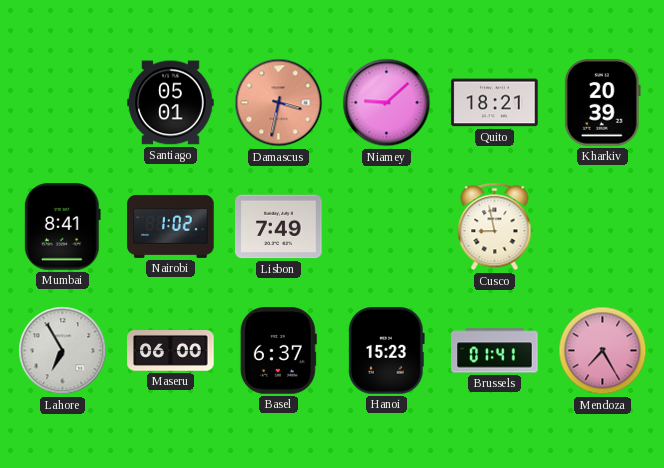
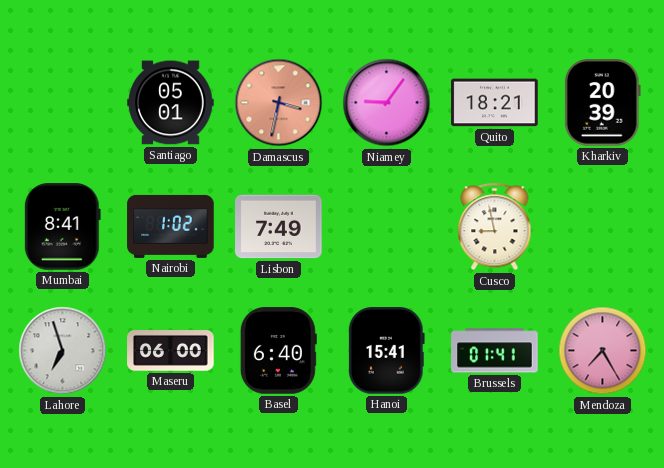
Niamey: 9:08 -> 9:06 (387, 103)
Lahore: 6:55 -> 6:57 (63, 351)
Basel: 6:37 -> 6:40 (278, 351)
Hanoi: 15:23 -> 15:41 (386, 351)
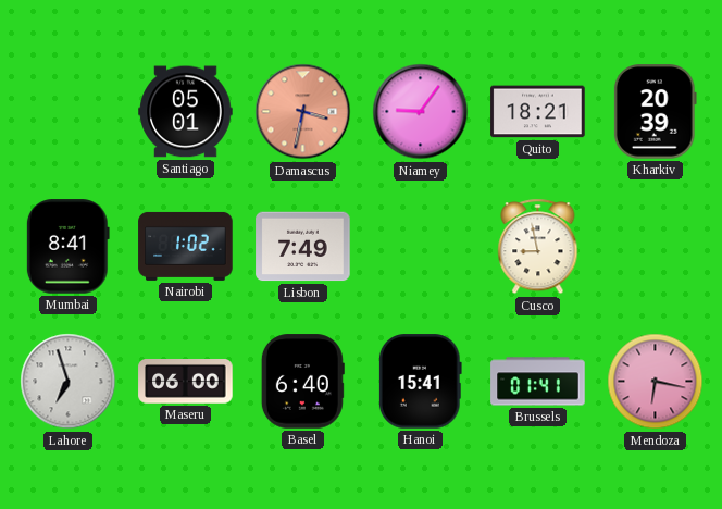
Mendoza: 7:25 -> 6:17 (656, 382)
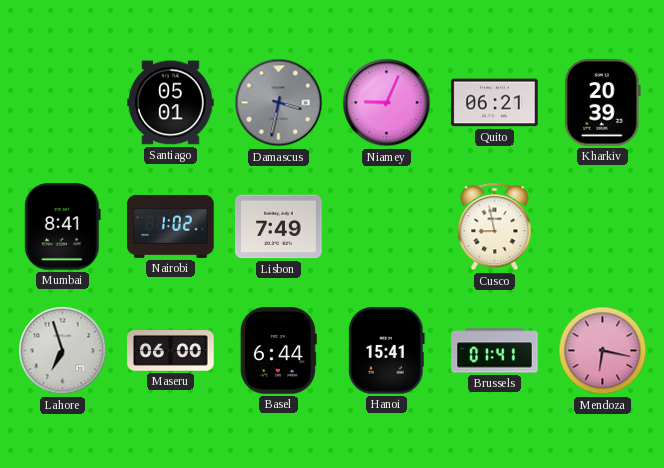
Damascus dial: salmon -> grey (279, 103)
Niamey: 9:06 -> 9:04 (387, 103)
Quito: 18:21 -> 06:21 (495, 103)
Basel: 6:40 -> 6:44 (278, 351)
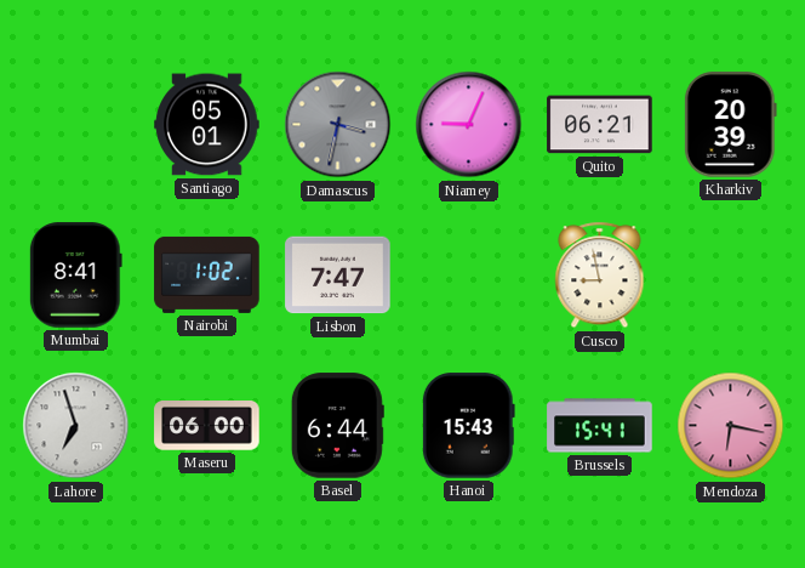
Lisbon: 7:49 -> 7:47 (338, 276)
Hanoi: 15:41 -> 15:43 (468, 426)
Brussels: 01:41 -> 15:41 (600, 426)
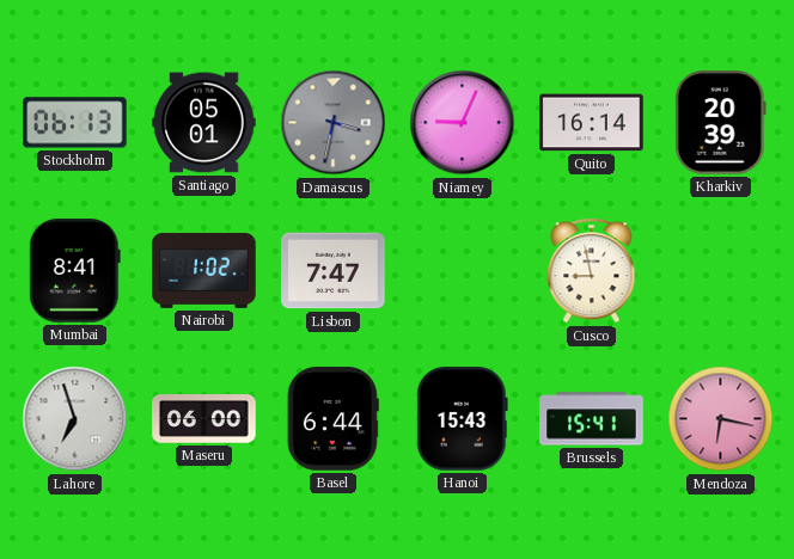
Stockholm: none -> 06:13 (75, 123)
Quito: 06:21 -> 16:14 (592, 123)
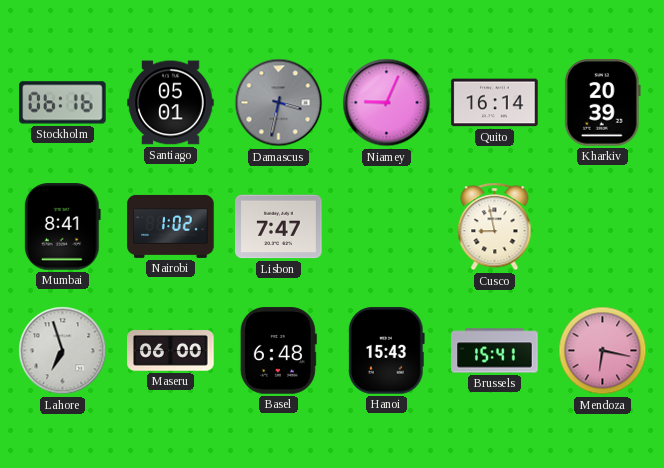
Stockholm: 06:13 -> 06:16 (63, 103)
Basel: 6:44 -> 6:48 (278, 351)
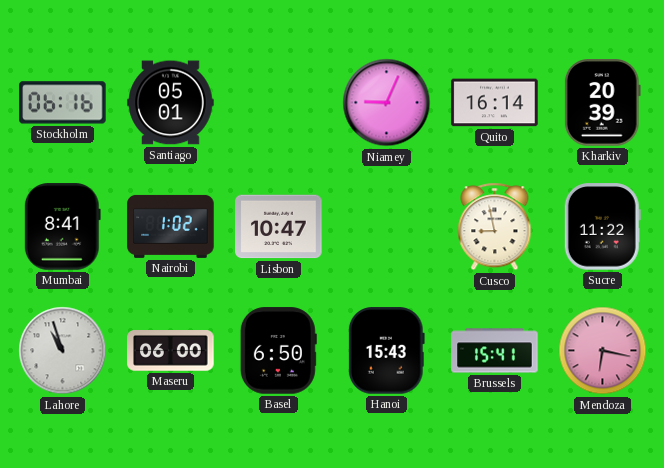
Damascus: 3:32 -> none (279, 103)
Lisbon: 7:47 -> 10:47 (279, 227)
Sucre: none -> 11:22 (602, 227)
Lahore: 6:57 -> 10:57 (63, 351)
Basel: 6:48 -> 6:50 (278, 351)
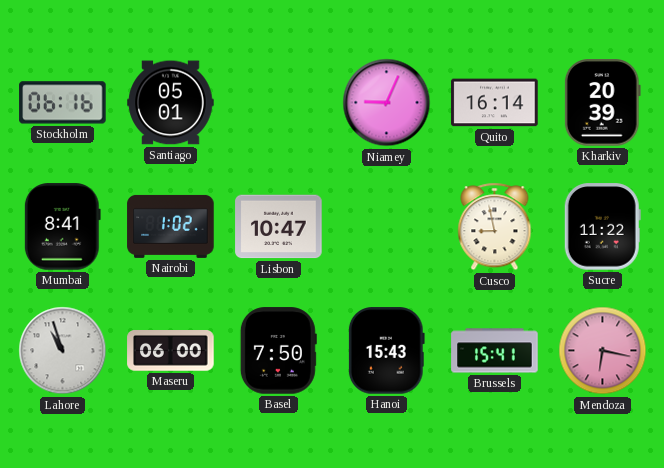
Basel: 6:50 -> 7:50 (278, 351)
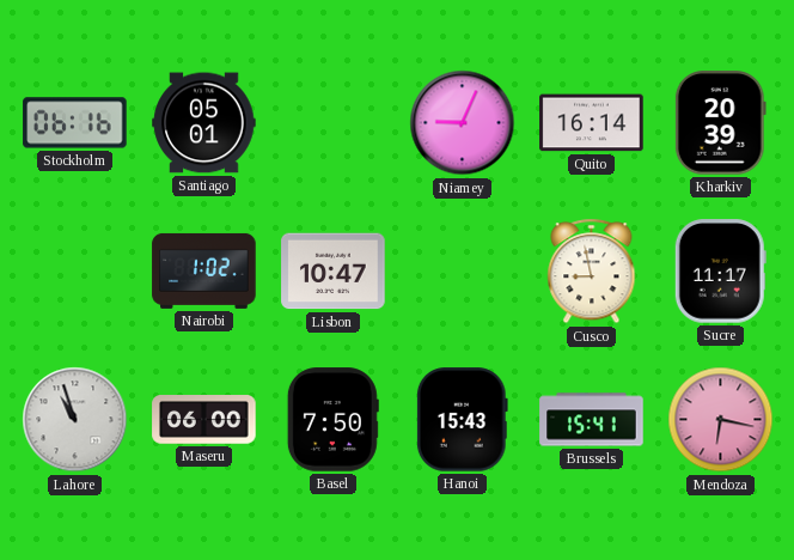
Mumbai: 8:41 -> none (62, 227)
Sucre: 11:22 -> 11:17 (720, 272)
